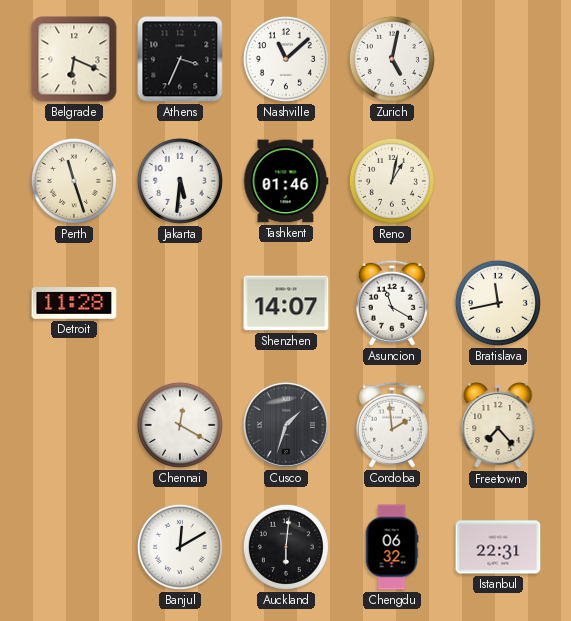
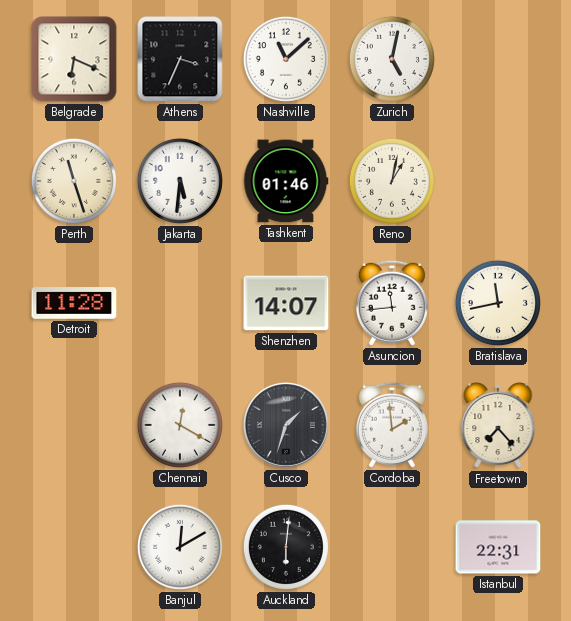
Asuncion: 11:20 -> 11:44 (392, 303)
Chengdu: 06:32 -> none (392, 547)
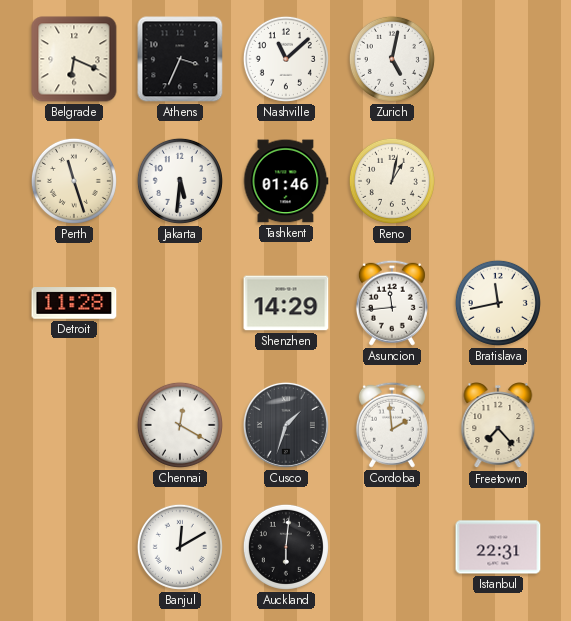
Shenzhen: 14:07 -> 14:29 (286, 303)
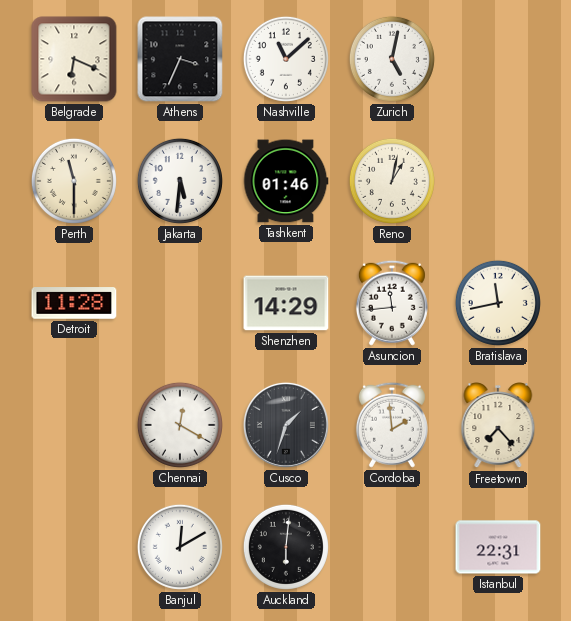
Perth: 11:27 -> 11:30 (74, 181)
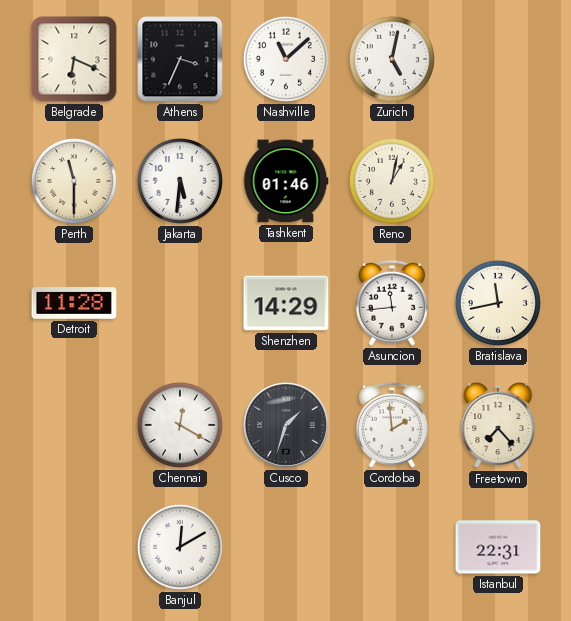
Auckland: 6:01 -> none (286, 547)
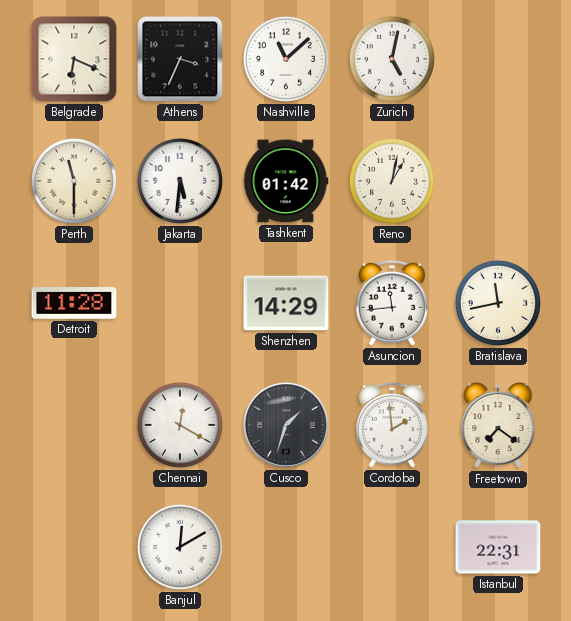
Tashkent: 01:46 -> 01:42 (286, 181)
Freetown: 7:23 -> 7:21 (498, 426)
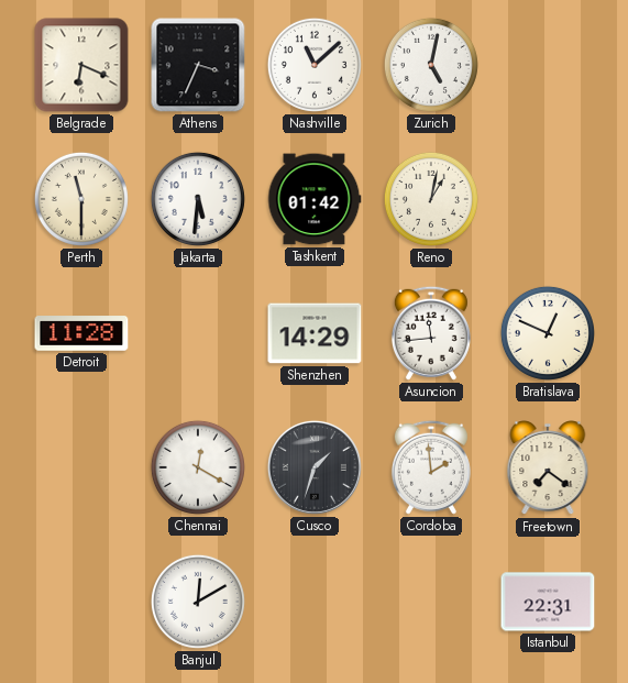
Bratislava: 11:43 -> 12:49 (548, 333)
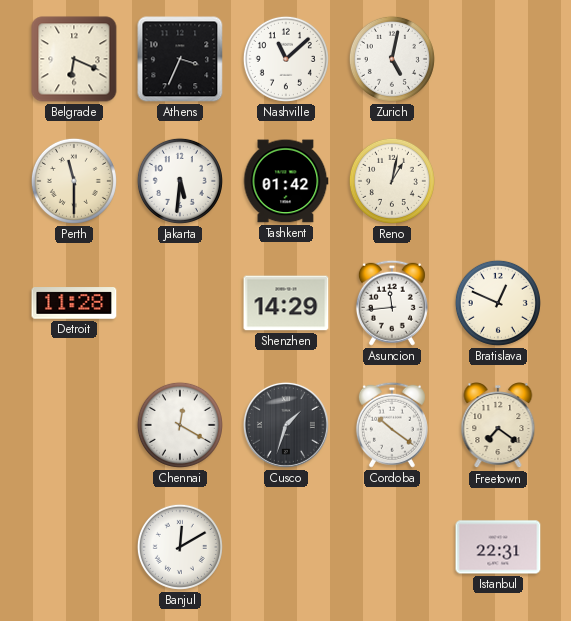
Cordoba: 1:59 -> 10:21 (392, 425)
